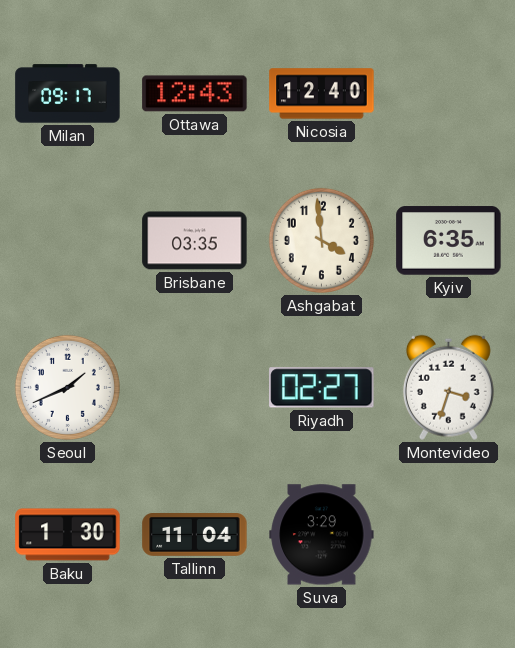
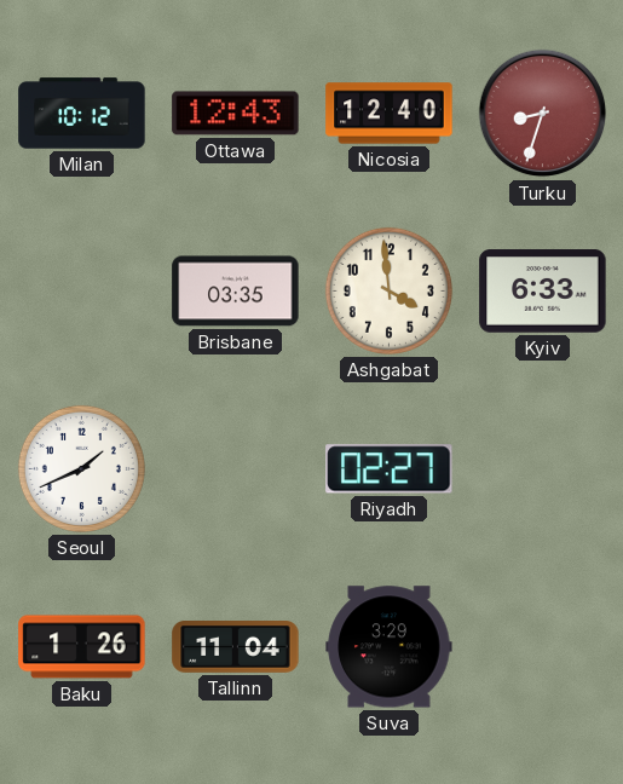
Milan: 09:17 -> 10:12 (82, 114)
Turku: none -> 8:33 (543, 114)
Kyiv: 6:35 -> 6:33 (543, 292)
Montevideo: 3:33 -> none (448, 387)
Baku: 1:30 -> 1:26 (82, 647)
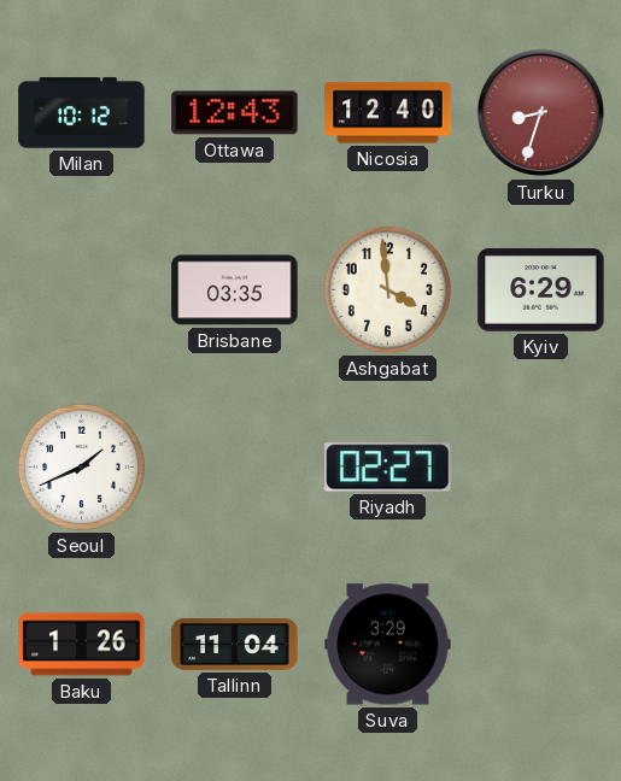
Kyiv: 6:33 -> 6:29 (541, 290)
